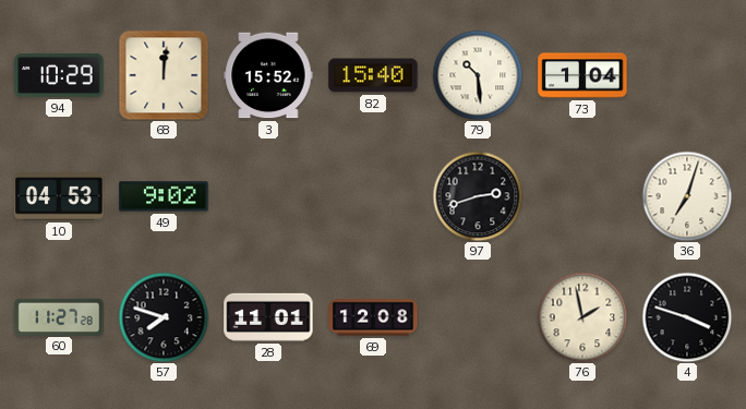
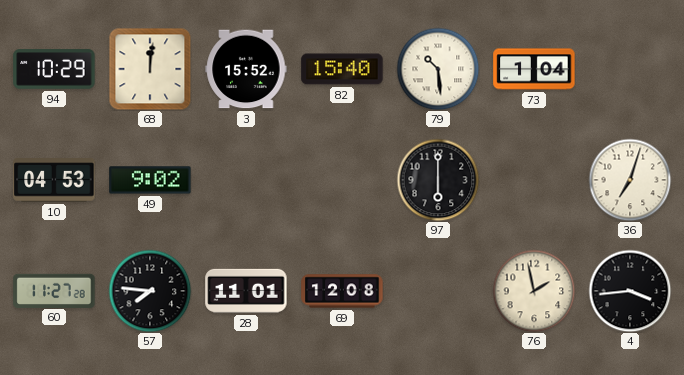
97: 2:42 -> 6:00 (438, 180)
57: 7:48 -> 7:46 (150, 291)
4: 3:48 -> 3:44 (630, 291)
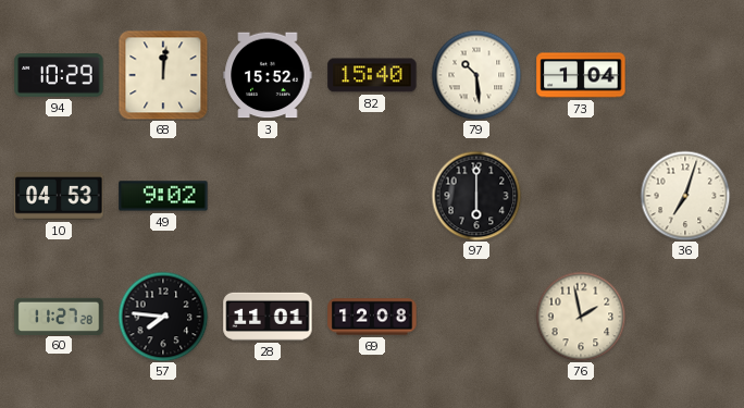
4: 3:44 -> none (630, 291)
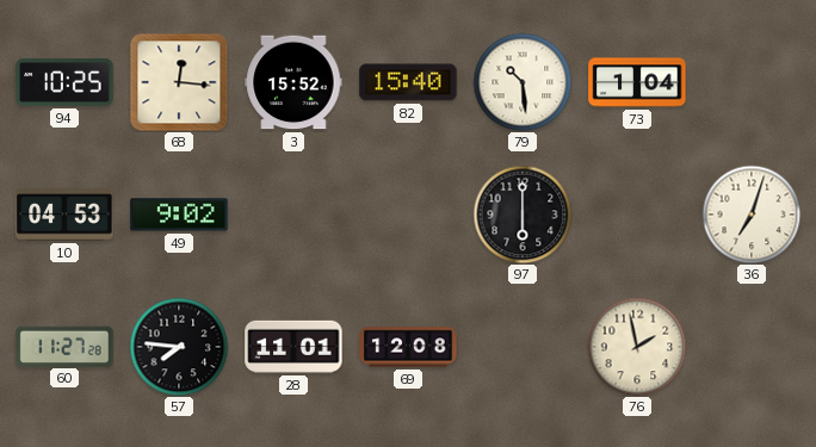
94: 10:29 -> 10:25 (64, 82)
68: 12:01 -> 12:16 (179, 82)
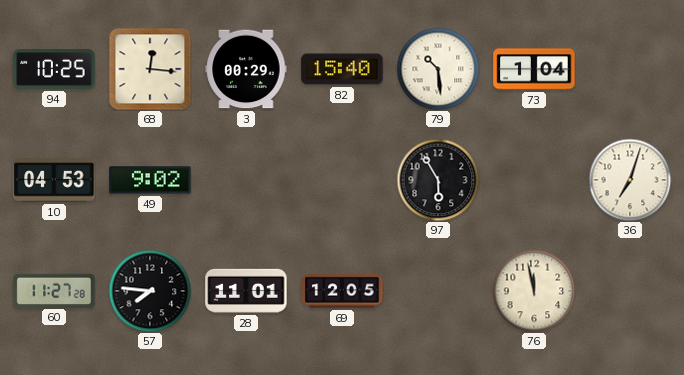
3: 15:52 -> 00:29 (246, 69)
97: 6:00 -> 5:55 (438, 180)
69: 12:08 -> 12:05 (342, 291)
76: 1:58 -> 11:58 (534, 291)
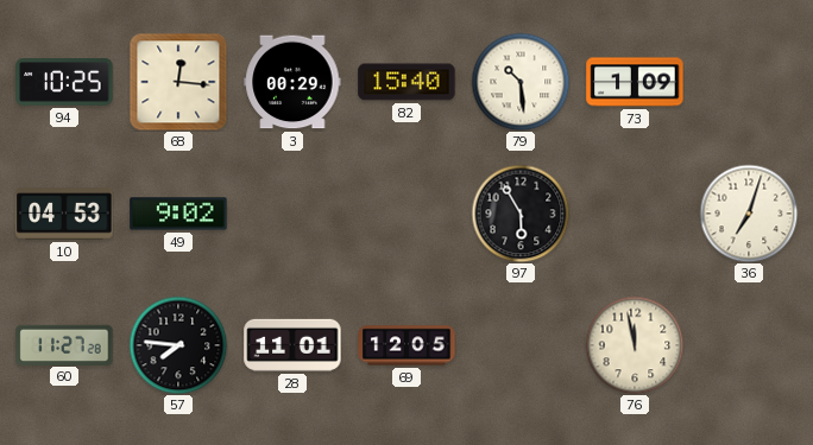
73: 1:04 -> 1:09 (635, 82)
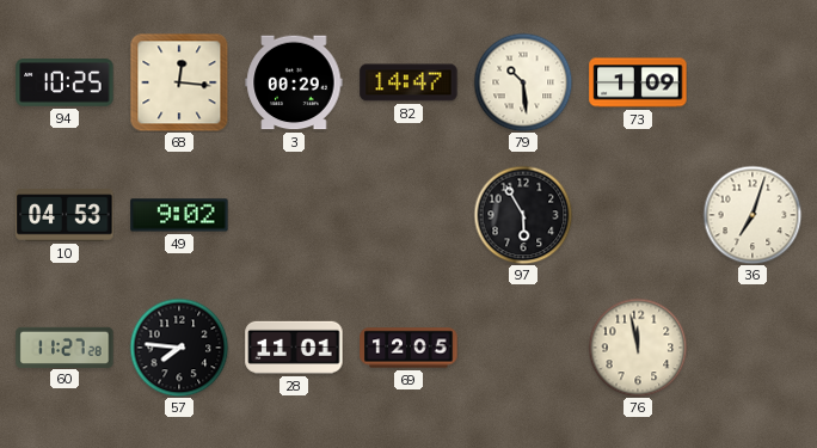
82: 15:40 -> 14:47 (408, 82)
